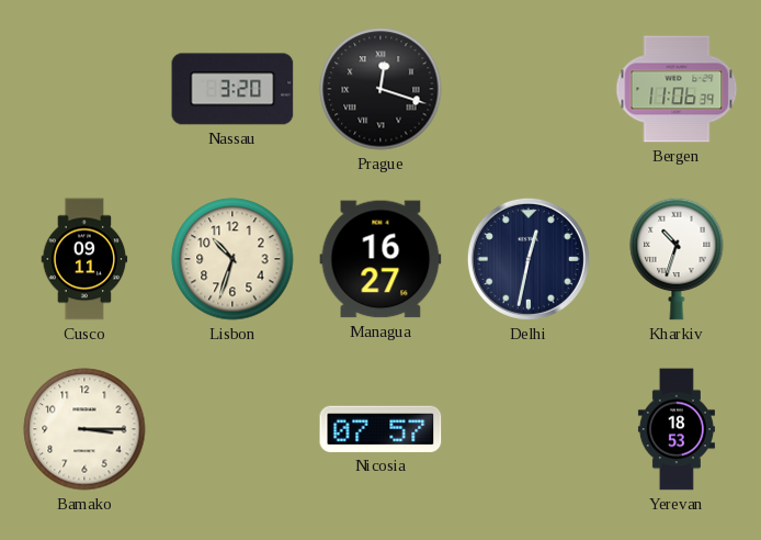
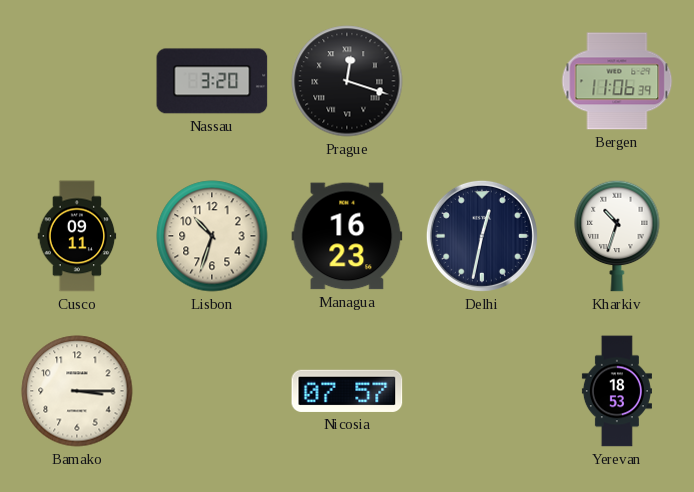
Managua: 16:27 -> 16:23 (347, 236)
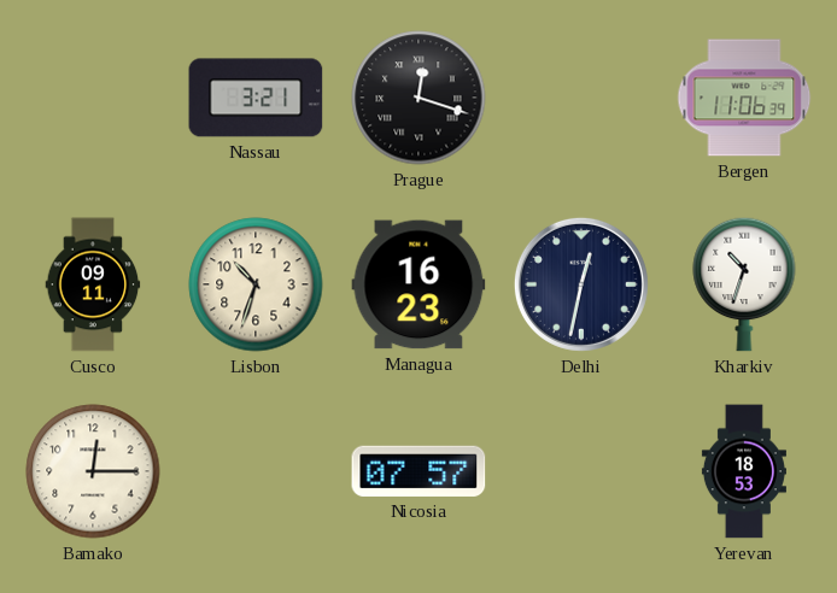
Nassau: 3:20 -> 3:21 (256, 98)
Bamako: 3:15 -> 12:15 (93, 471)
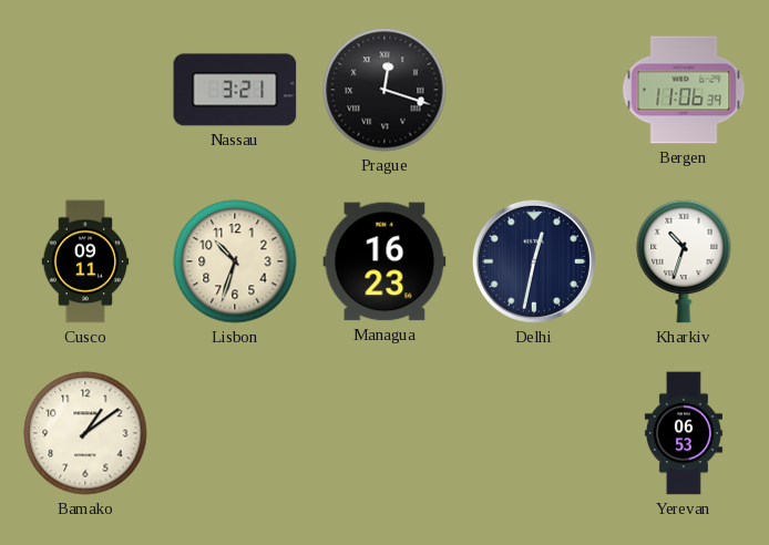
Bamako: 12:15 -> 1:09 (85, 433)
Nicosia: 07:57 -> none (418, 471)
Yerevan: 18:53 -> 06:53 (684, 433)
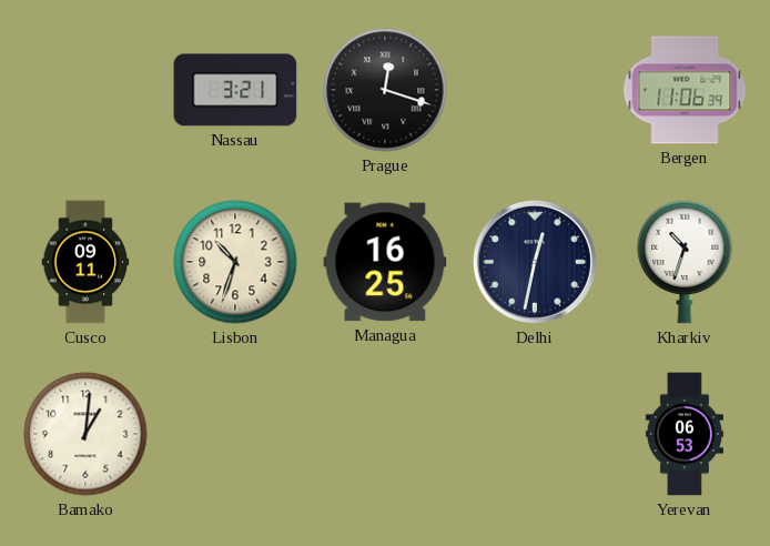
Managua: 16:23 -> 16:25 (385, 262)
Bamako: 1:09 -> 1:01 (85, 434)
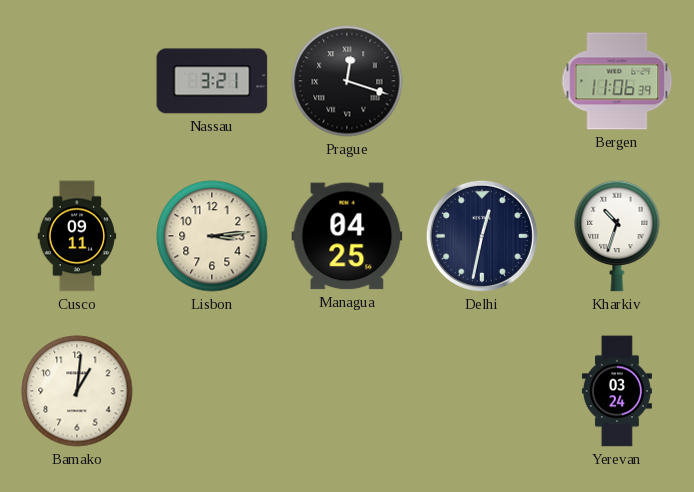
Lisbon: 10:33 -> 3:14 (212, 236)
Managua: 16:25 -> 04:25 (347, 236)
Yerevan: 06:53 -> 03:24 (617, 391)
